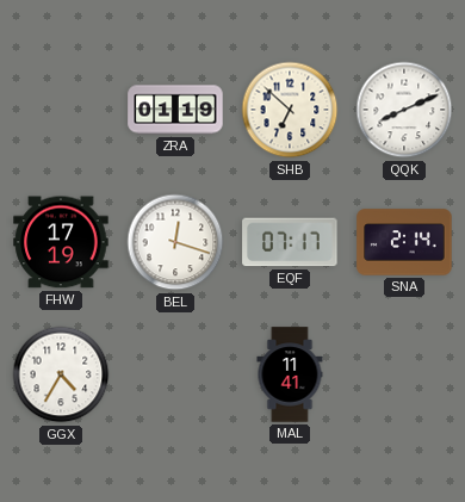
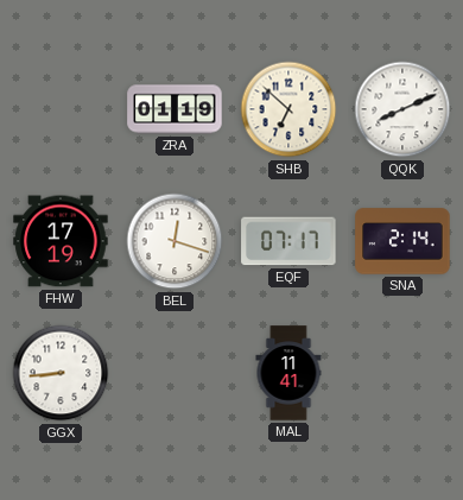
GGX: 4:35 -> 8:44 (61, 373)
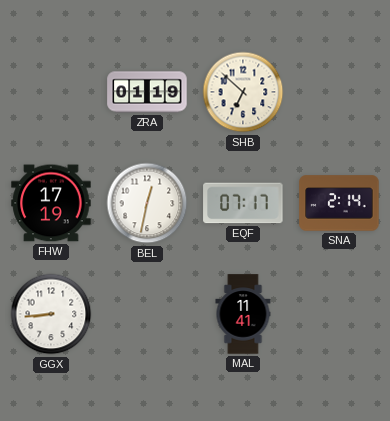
QQK: 8:11 -> none (402, 109)
BEL: 12:18 -> 12:32 (147, 203)
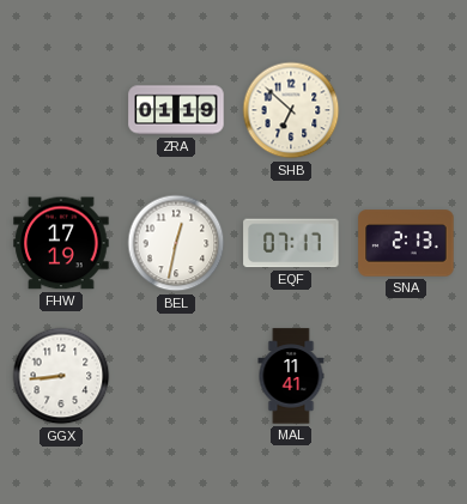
SNA: 2:14 -> 2:13 (406, 243)
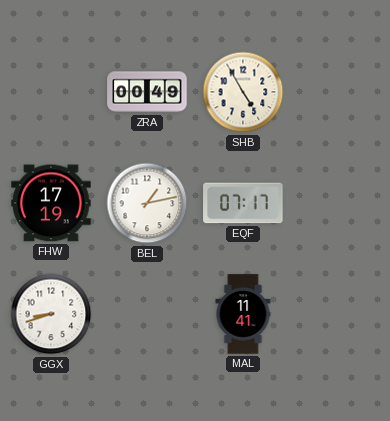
ZRA: 01:19 -> 00:49 (147, 92)
SHB: 6:52 -> 4:55 (243, 92)
BEL: 12:32 -> 1:13 (147, 203)
SNA: 2:13 -> none (406, 243)
GGX: 8:44 -> 8:42 (51, 314)
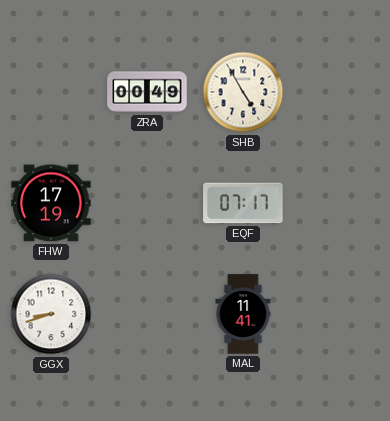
BEL: 1:13 -> none (147, 203)
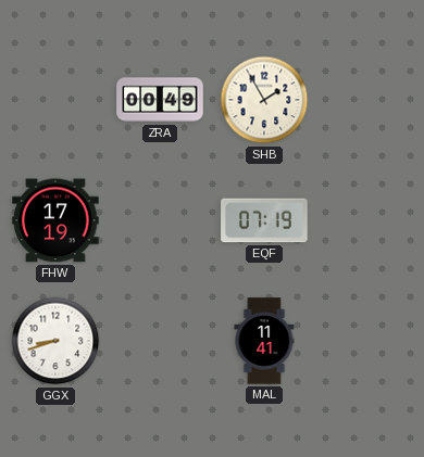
SHB: 4:55 -> 1:55 (264, 100)
EQF: 07:17 -> 07:19 (264, 220)
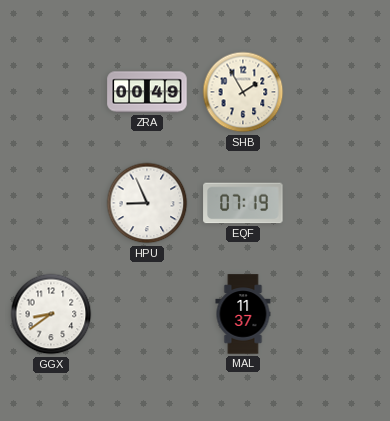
FHW: 17:19 -> none (55, 220)
HPU: none -> 8:56 (147, 203)
GGX: 8:42 -> 8:39 (51, 314)
MAL: 11:41 -> 11:37 (243, 314)
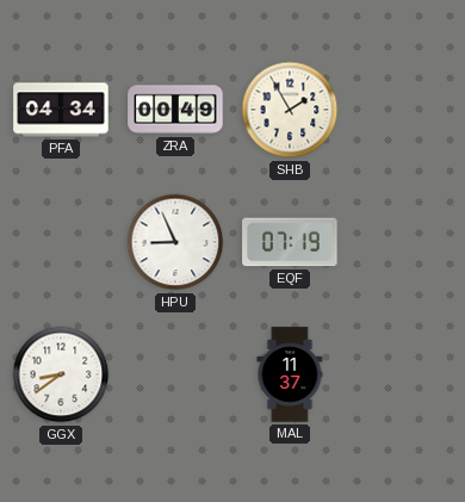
PFA: none -> 04:34 (61, 110)
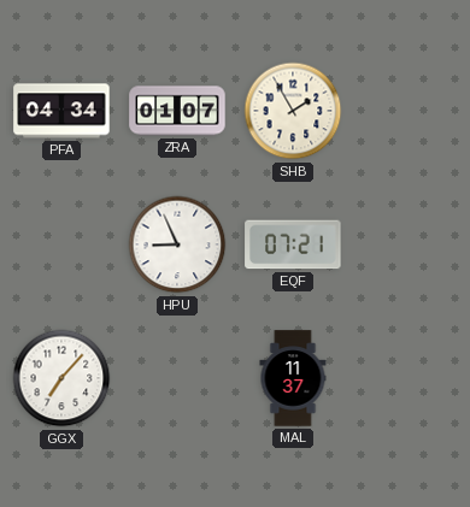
ZRA: 00:49 -> 01:07 (177, 111)
EQF: 07:19 -> 07:21 (293, 244)
GGX: 8:39 -> 7:07 (61, 378)
